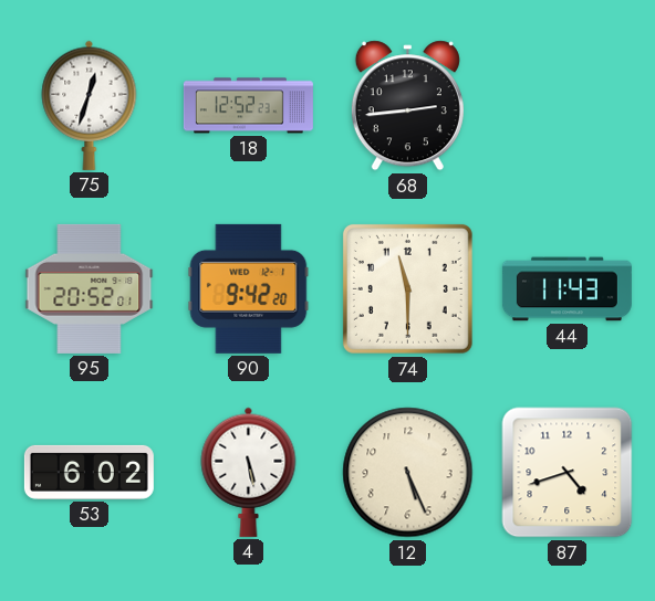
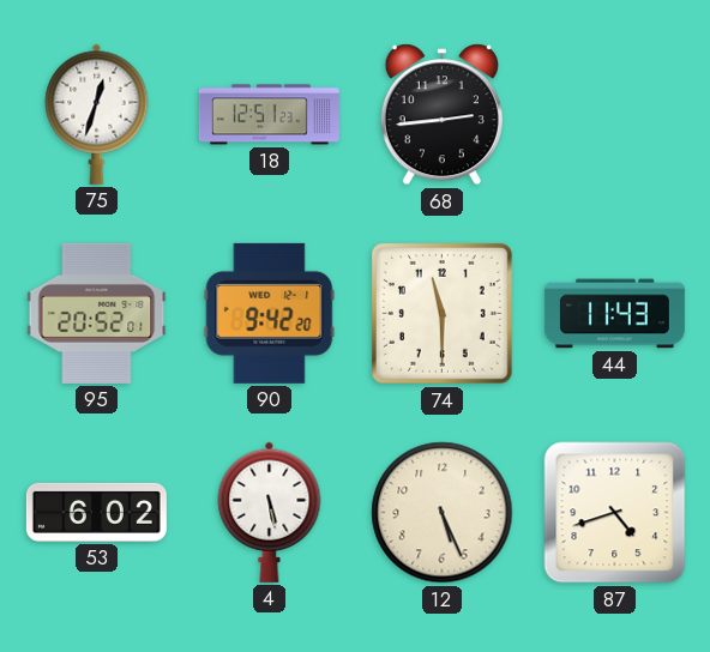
18: 12:52 -> 12:51 (269, 115)
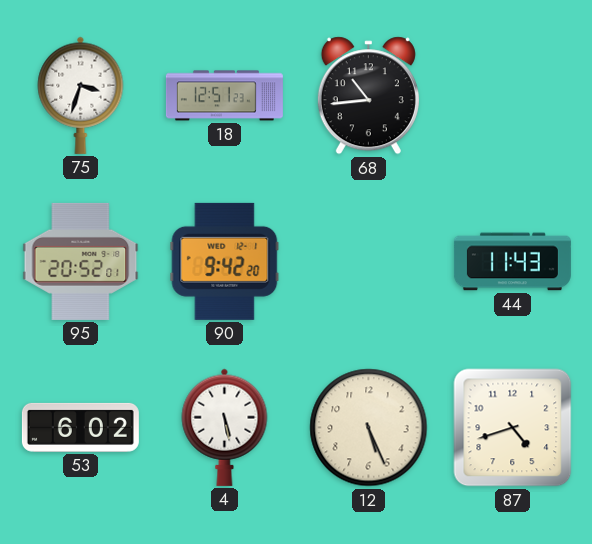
75: 12:33 -> 3:33 (81, 95)
68: 2:44 -> 10:44 (368, 96)
74: 11:30 -> none (441, 313)
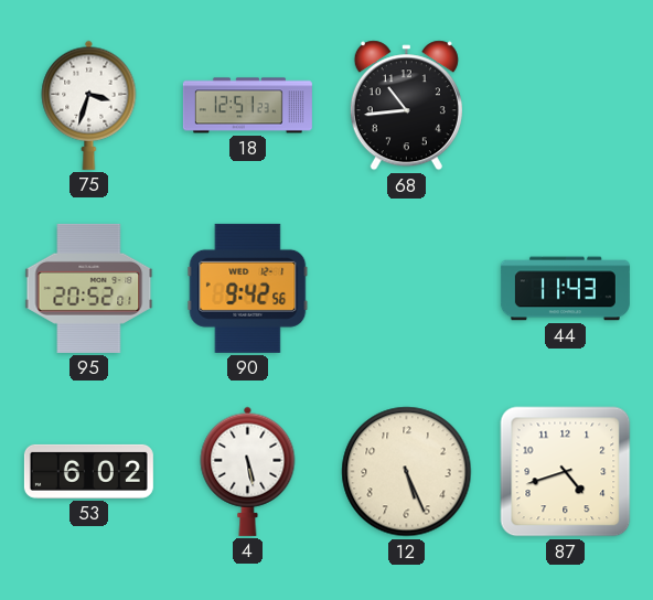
90: 9:42:20 -> 9:42:56 (248, 288)
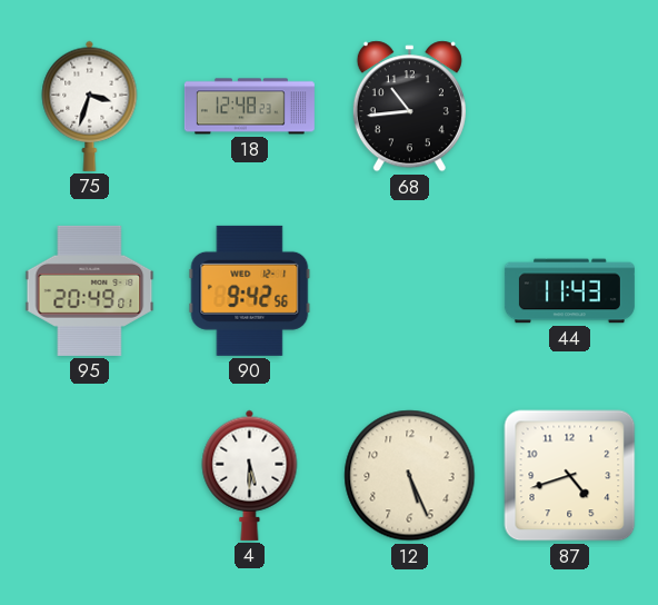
18: 12:51 -> 12:48 (249, 107)
95: 20:52 -> 20:49 (90, 290)
53: 6:02 -> none (88, 471)
4: 5:28 -> 5:30 (250, 475)
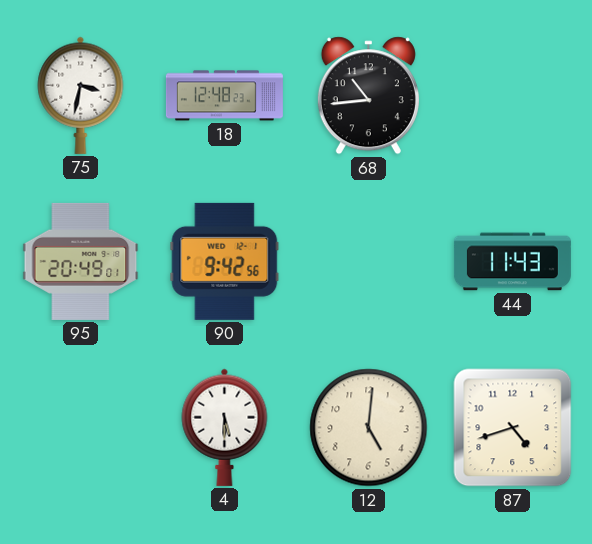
75: 3:33 -> 3:32 (81, 95)
12: 5:26 -> 5:01 (369, 428)
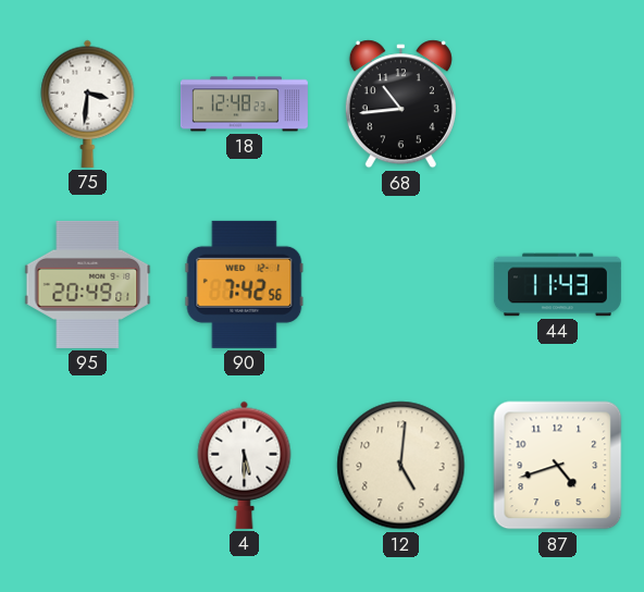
75: 3:32 -> 3:31 (88, 103)
90: 9:42 -> 7:42 (245, 284)
